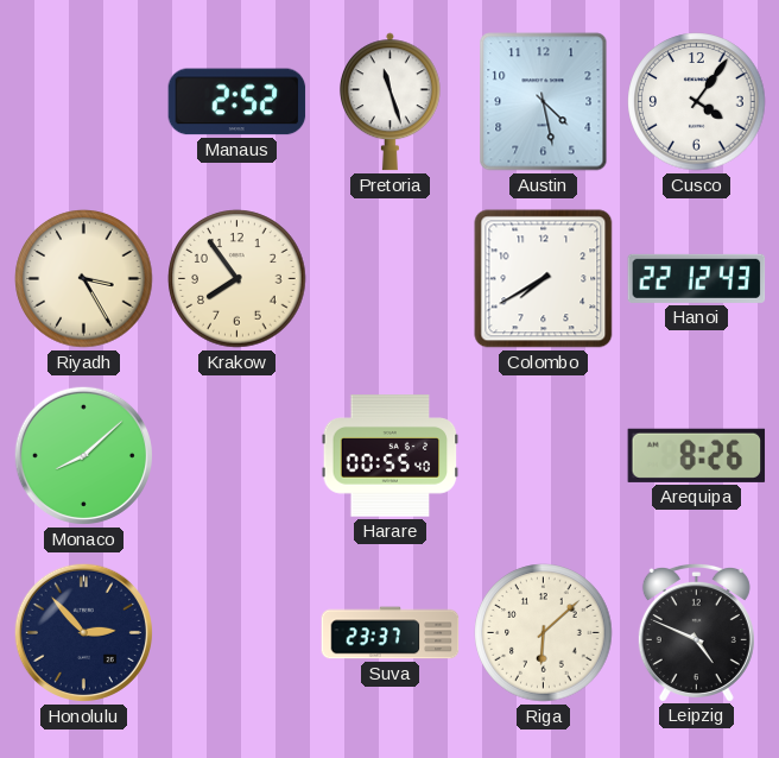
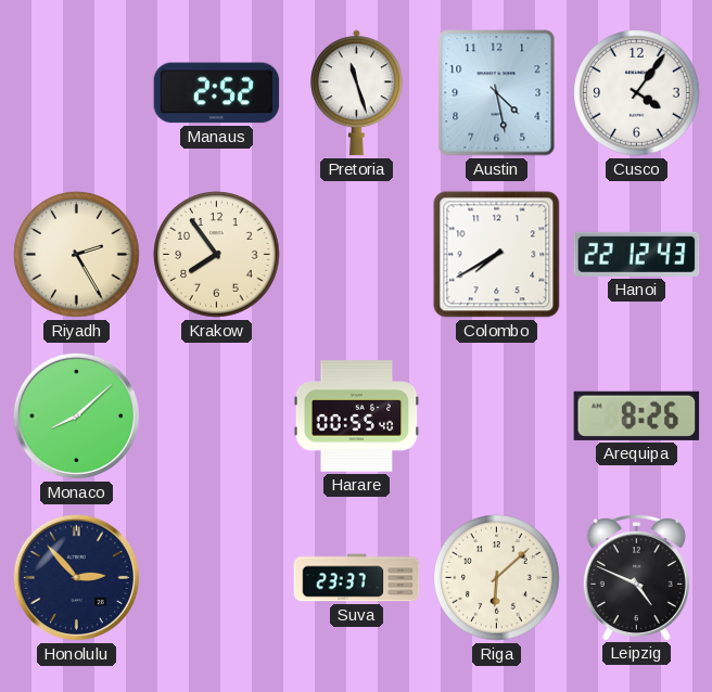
Riyadh: 3:25 -> 2:25 (77, 255)
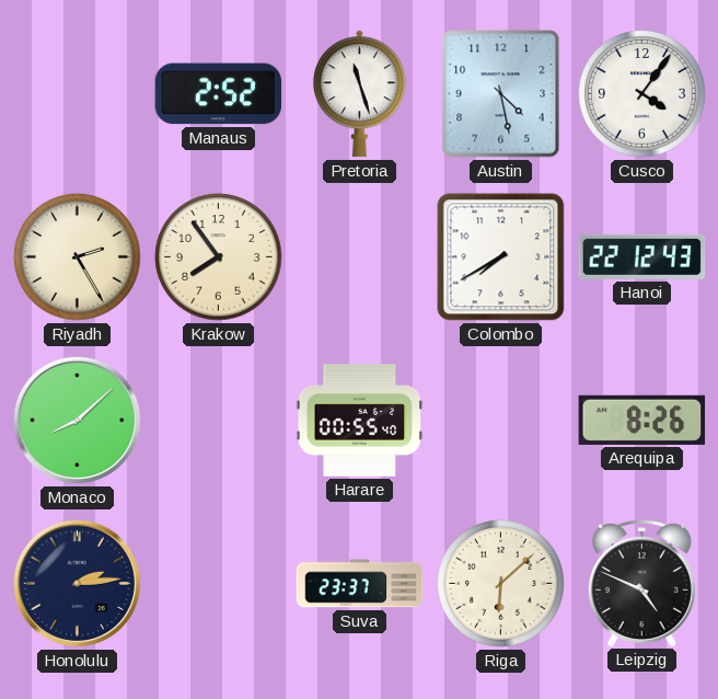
Honolulu: 2:53 -> 2:14 (77, 583)
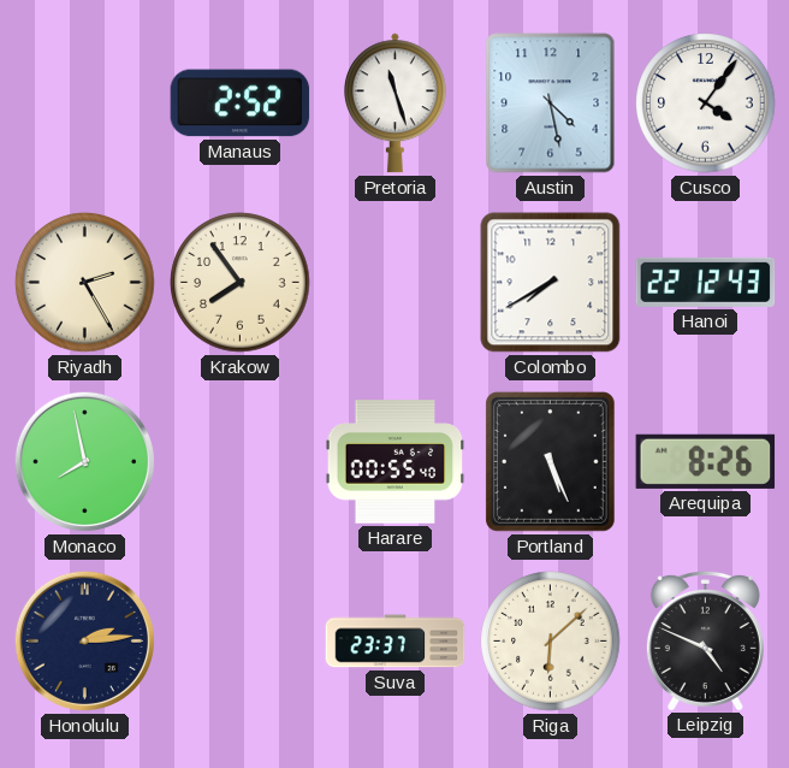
Monaco: 8:08 -> 7:58 (84, 461)
Portland: none -> 5:26 (550, 461)
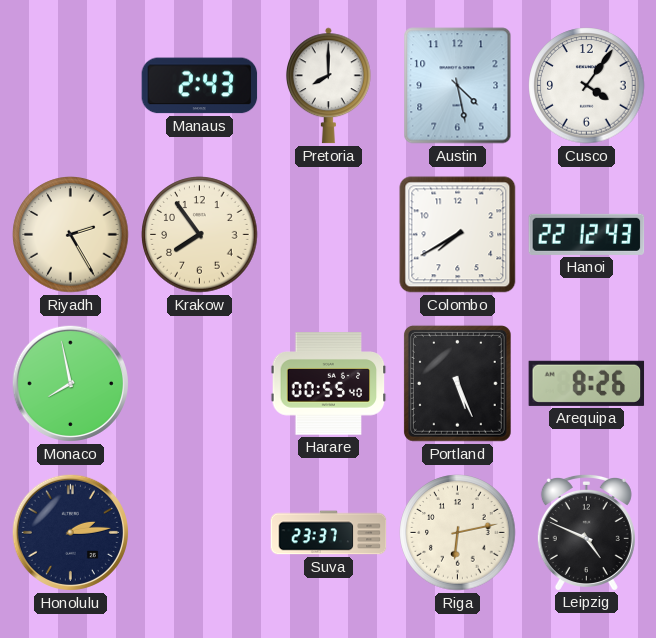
Manaus: 2:52 -> 2:43 (200, 86)
Pretoria: 11:27 -> 8:00 (328, 86)
Riga: 6:08 -> 6:13 (458, 533)
